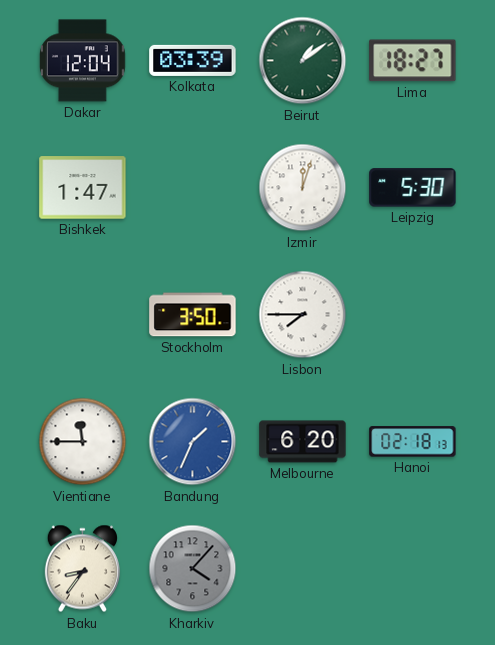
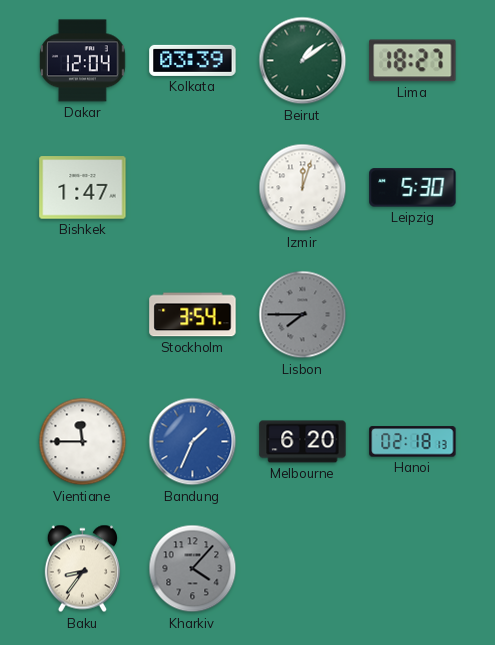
Stockholm: 3:50 -> 3:54 (193, 315)
Lisbon dial: white -> grey (303, 315)
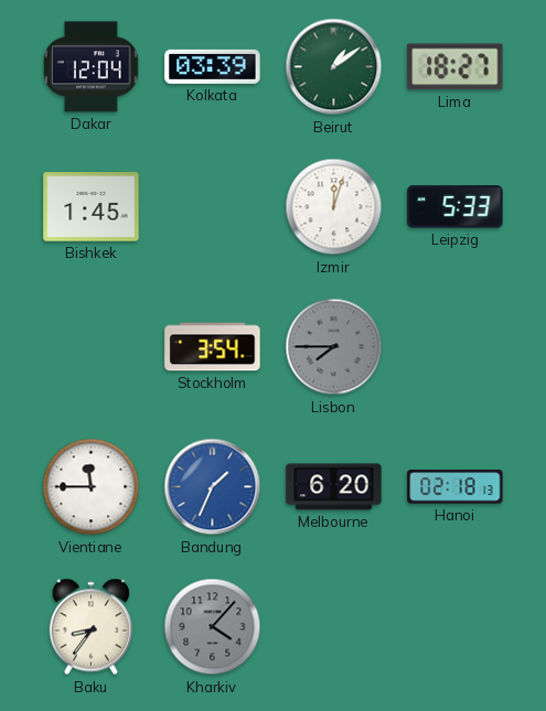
Bishkek: 1:47 -> 1:45 (92, 207)
Leipzig: 5:30 -> 5:33 (456, 207)
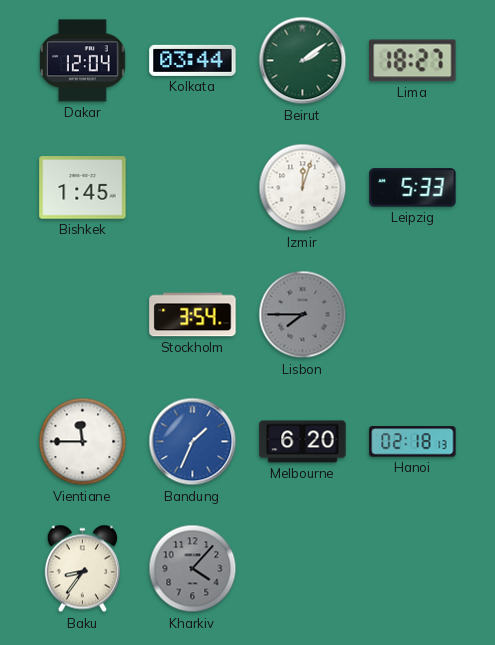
Kolkata: 03:39 -> 03:44 (193, 60)
Beirut: 1:09 -> 2:09 (303, 61)
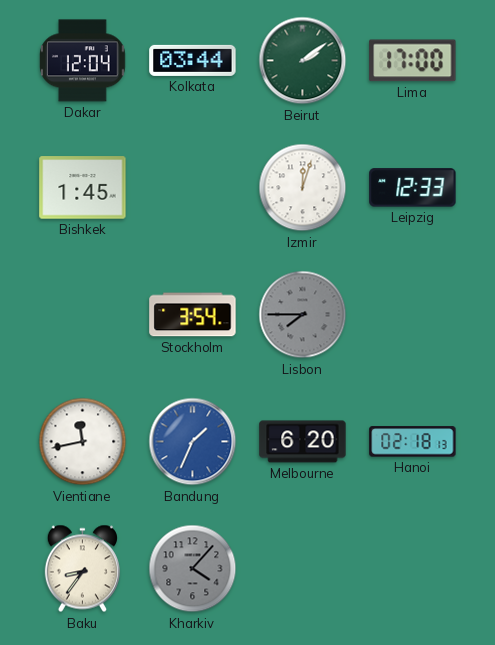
Lima: 18:27 -> 17:00 (413, 61)
Leipzig: 5:33 -> 12:33 (413, 188)
Vientiane: 11:45 -> 11:43 (83, 442)
